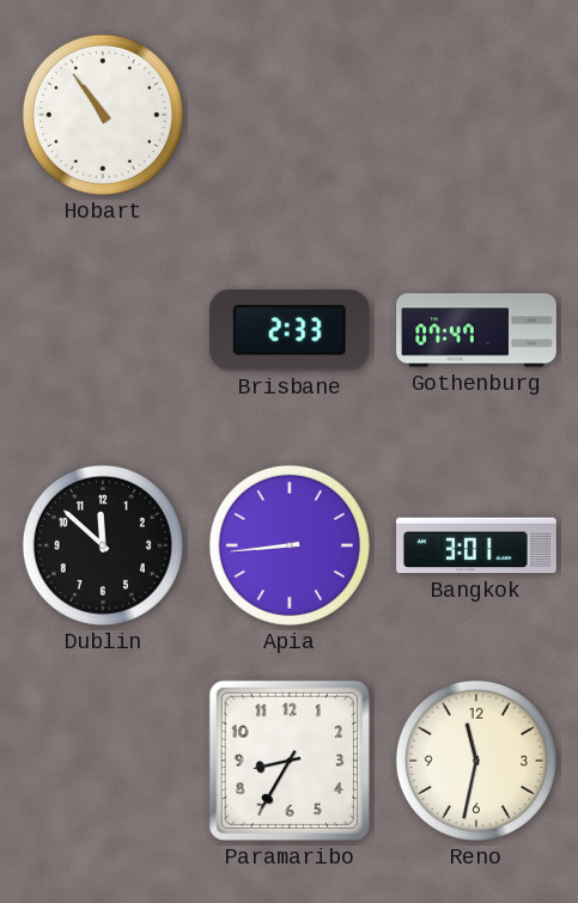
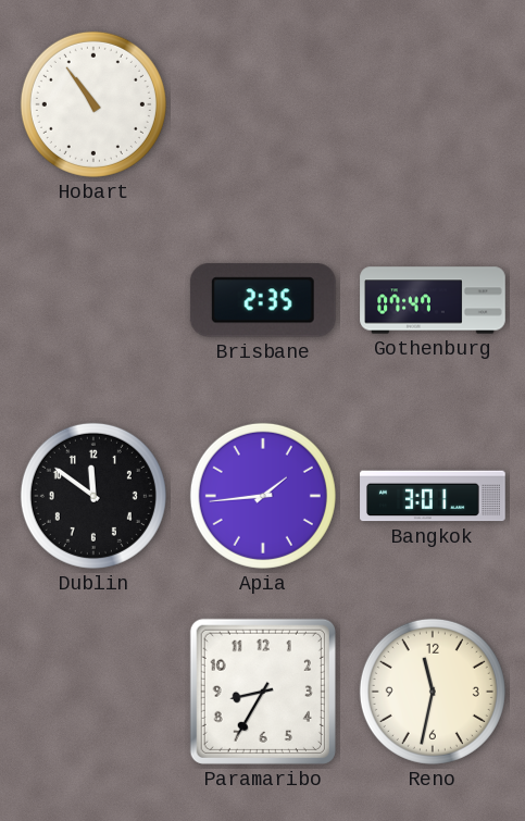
Brisbane: 2:33 -> 2:35 (263, 300)
Dublin: 11:52 -> 11:51 (93, 496)
Apia: 8:44 -> 1:44 (263, 496)
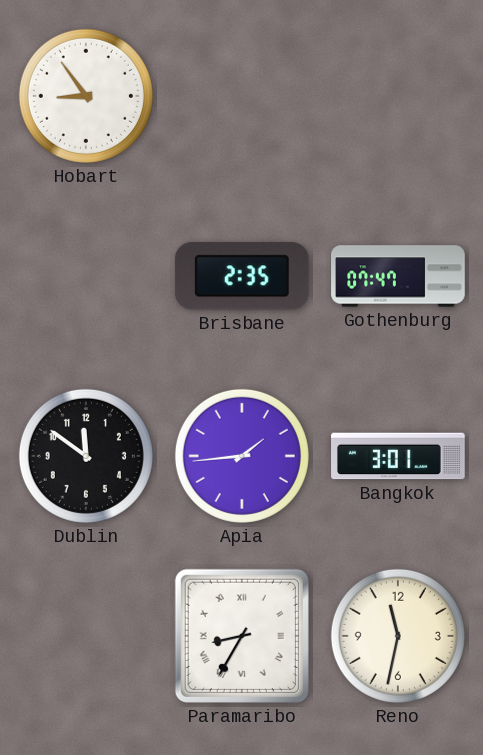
Hobart: 10:54 -> 8:54 (86, 96)
Paramaribo numerals: Arabic -> Roman (242, 636)
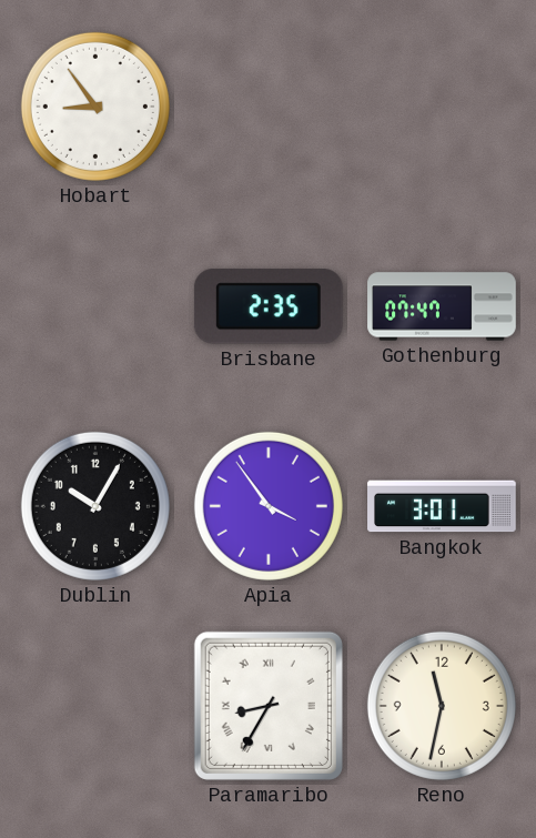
Dublin: 11:51 -> 10:05 (95, 506)
Apia: 1:44 -> 3:54 (269, 506)
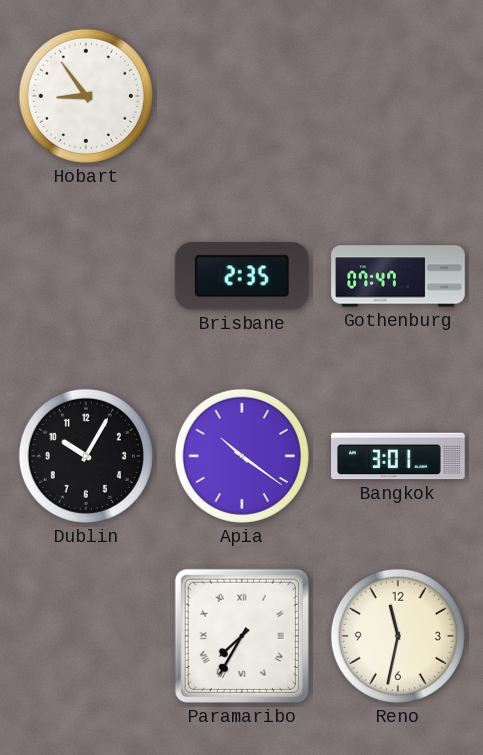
Apia: 3:54 -> 10:21 (242, 456)
Paramaribo: 8:35 -> 7:35 (242, 636)
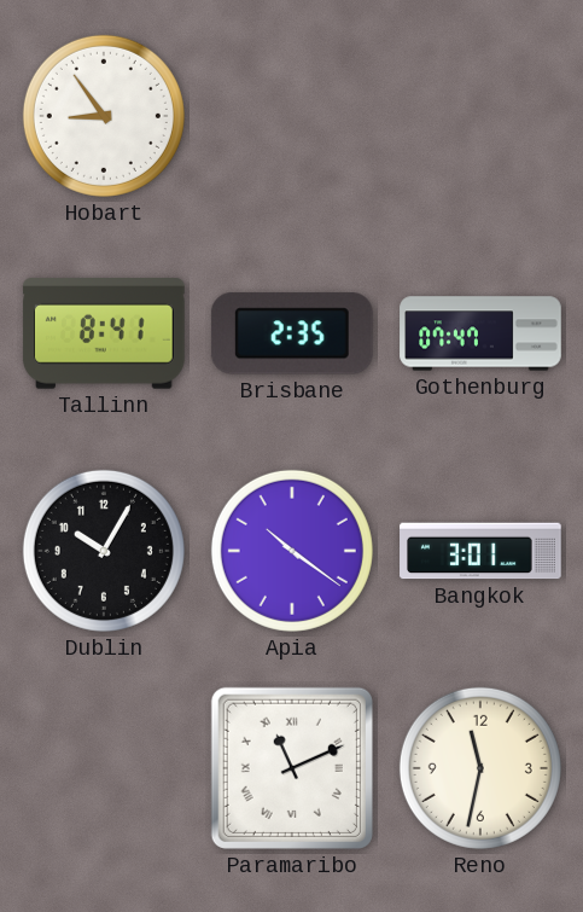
Tallinn: none -> 8:41 (104, 333)
Paramaribo: 7:35 -> 11:11 (292, 768)
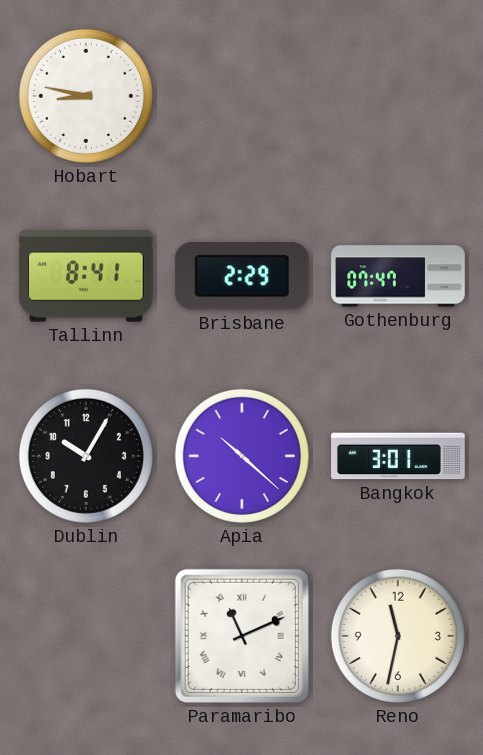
Hobart: 8:54 -> 8:47 (86, 96)
Brisbane: 2:35 -> 2:29 (242, 276)
Apia: 10:21 -> 10:22 (242, 456)
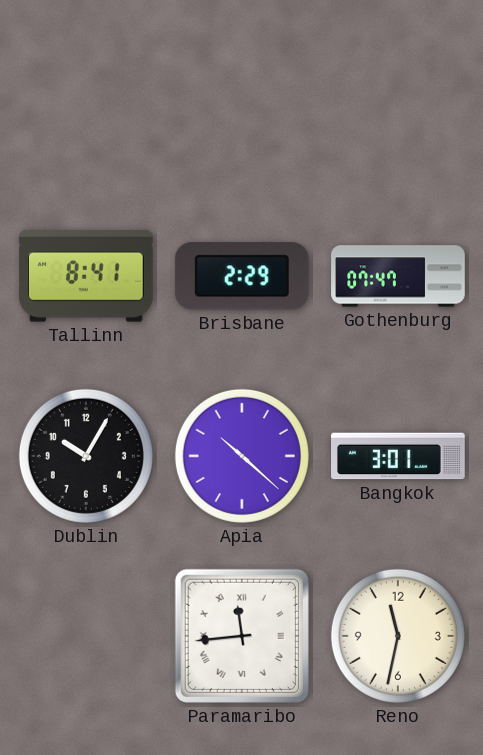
Hobart: 8:47 -> none (86, 96)
Paramaribo: 11:11 -> 11:44 (242, 636)
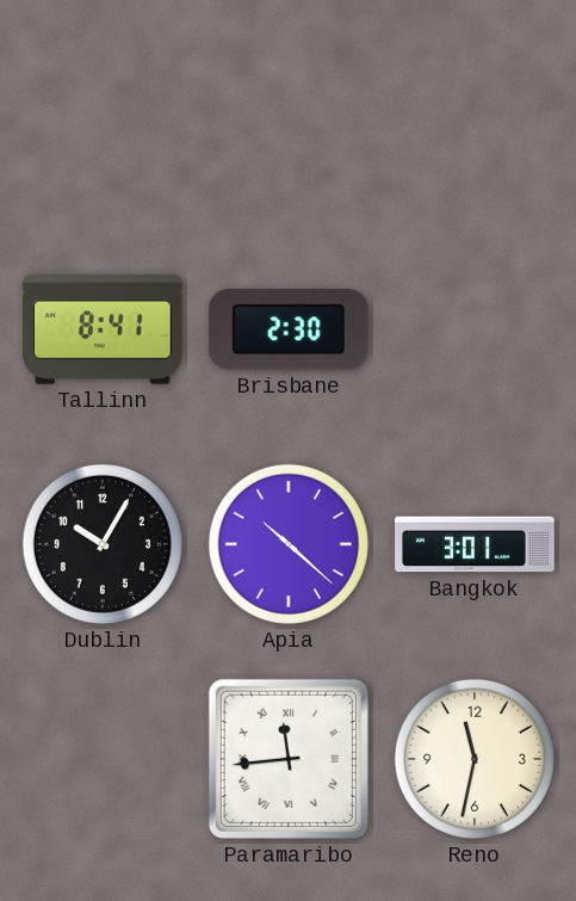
Brisbane: 2:29 -> 2:30 (289, 329)
Gothenburg: 07:47 -> none (398, 276)
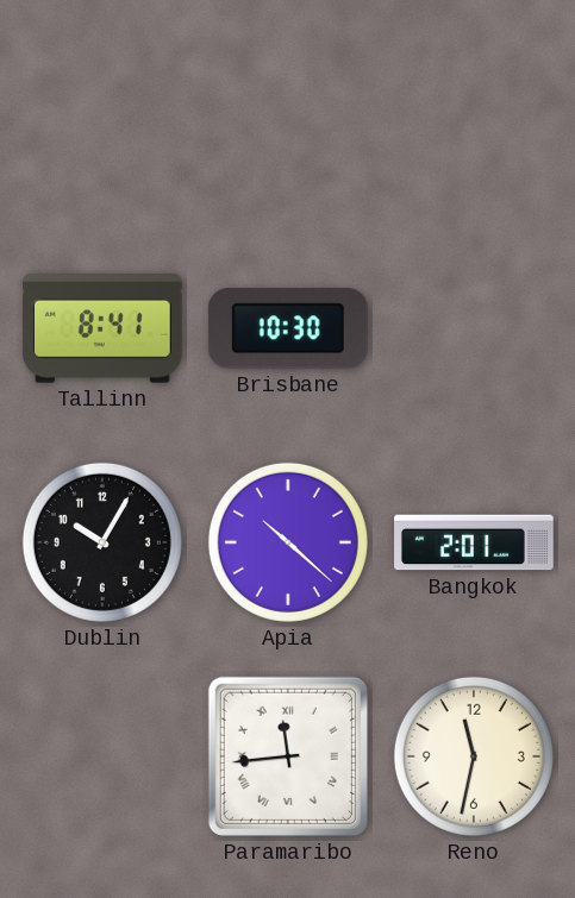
Brisbane: 2:30 -> 10:30 (288, 328)
Bangkok: 3:01 -> 2:01 (474, 542)
